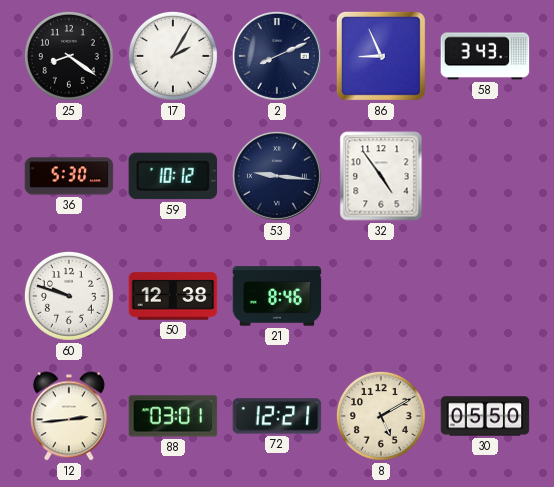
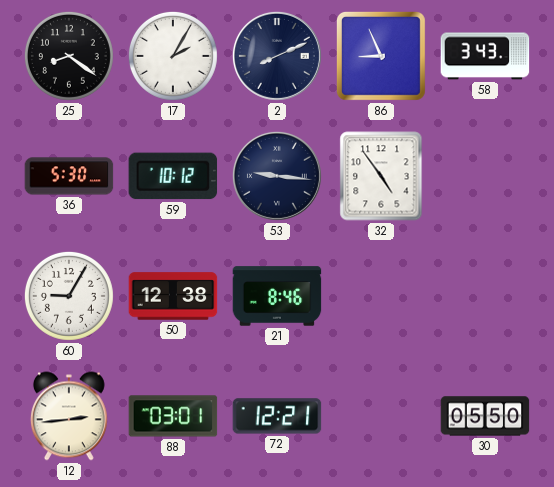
60: 9:48 -> 9:05 (69, 296)
8: 5:10 -> none (381, 416)
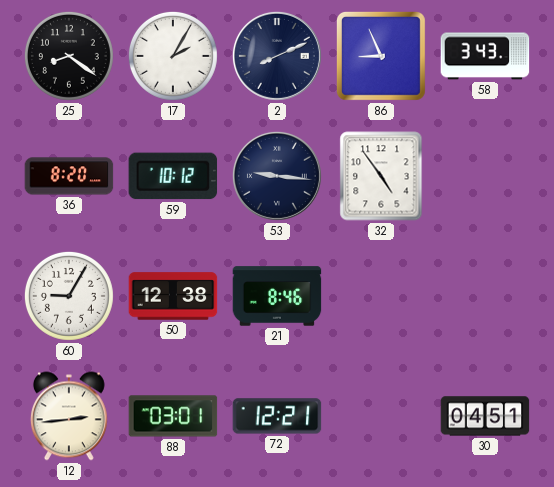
36: 5:30 -> 8:20 (69, 176)
30: 05:50 -> 04:51 (485, 416)
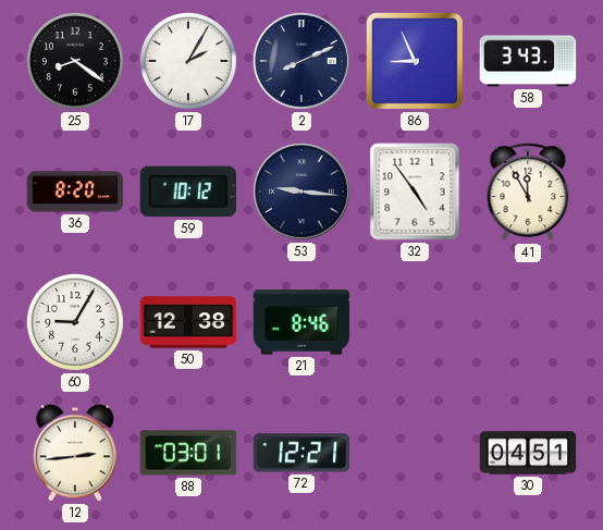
41: none -> 11:55 (528, 193)
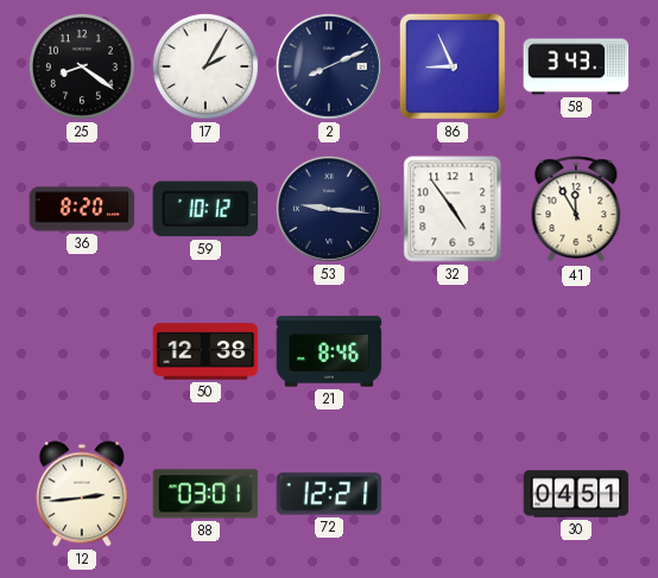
60: 9:05 -> none (75, 322)
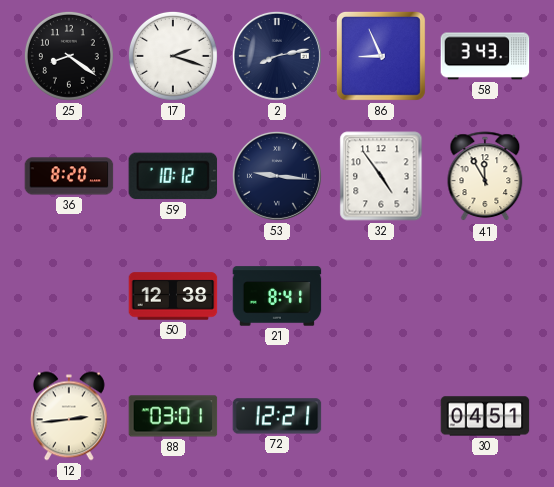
17: 2:05 -> 2:18 (173, 56)
2: 8:11 -> 8:13 (277, 56)
21: 8:46 -> 8:41 (277, 296)
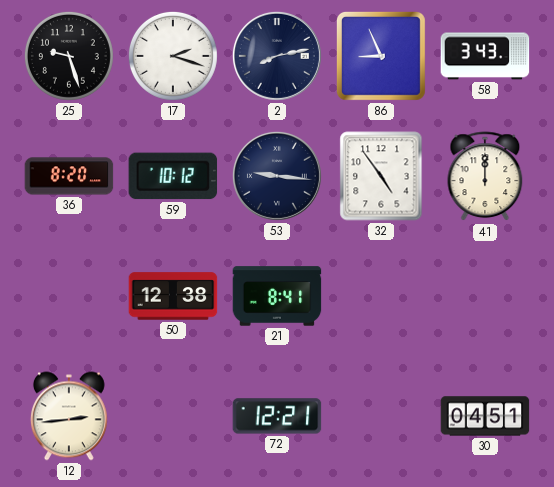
25: 8:21 -> 9:27 (69, 56)
41: 11:55 -> 12:00 (485, 177)
88: 03:01 -> none (173, 416)
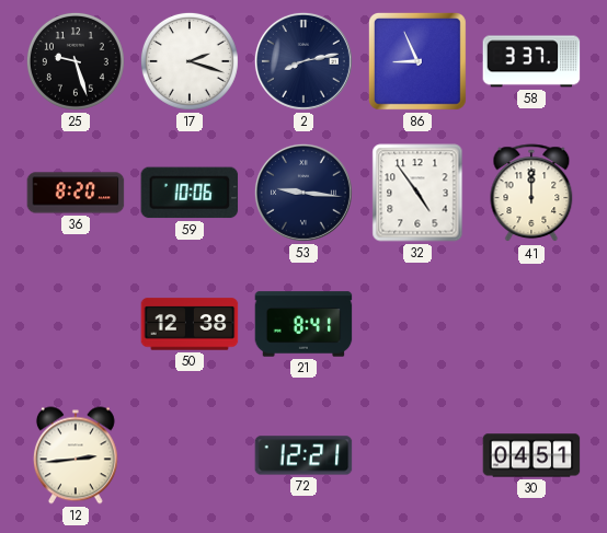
58: 3:43 -> 3:37 (531, 61)
59: 10:12 -> 10:06 (190, 193)
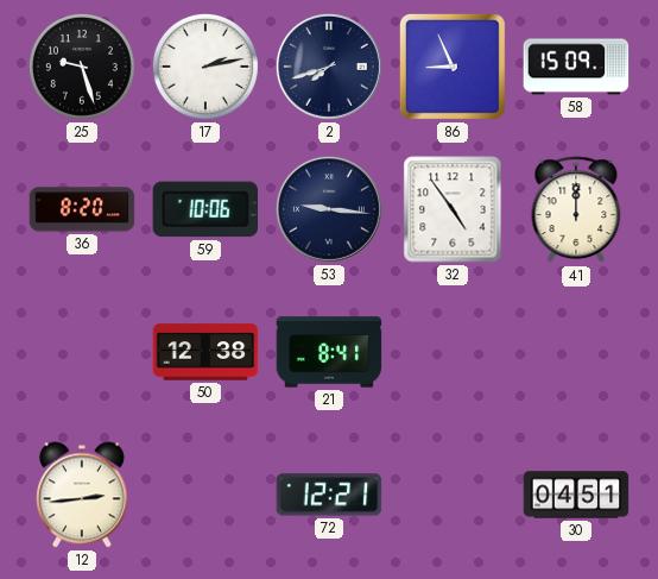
17: 2:18 -> 2:13 (205, 67)
2: 8:13 -> 7:42 (329, 67)
58: 3:37 -> 15:09 (576, 67)
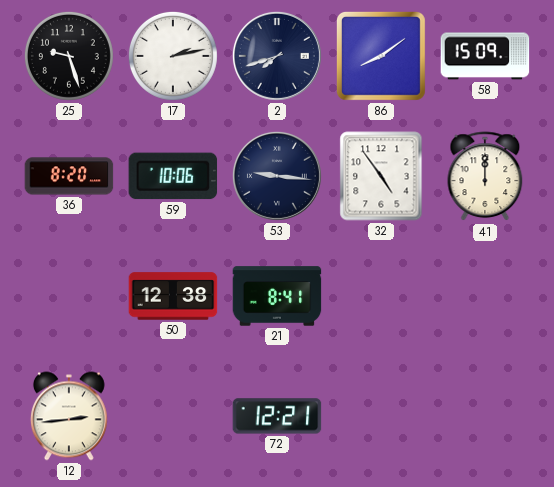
86: 8:56 -> 8:09 (381, 56)
30: 04:51 -> none (576, 495)
